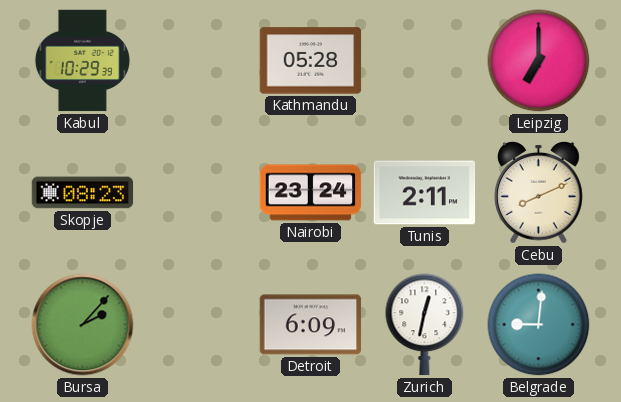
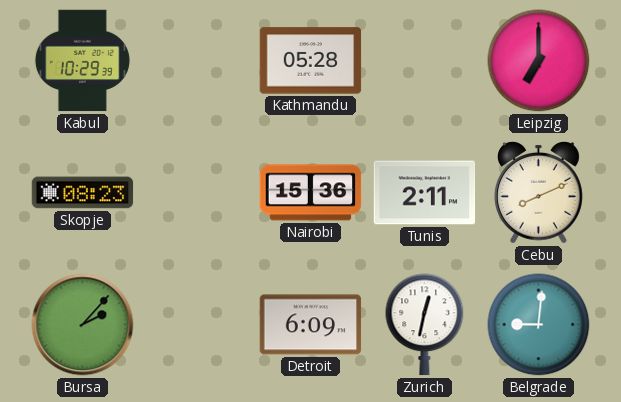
Nairobi: 23:24 -> 15:36 (311, 193)
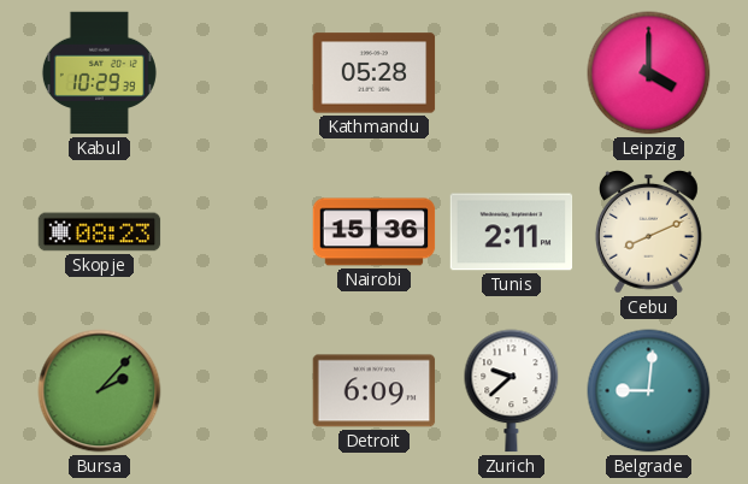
Leipzig: 7:00 -> 4:00 (649, 73)
Zurich: 12:32 -> 9:38 (512, 391)
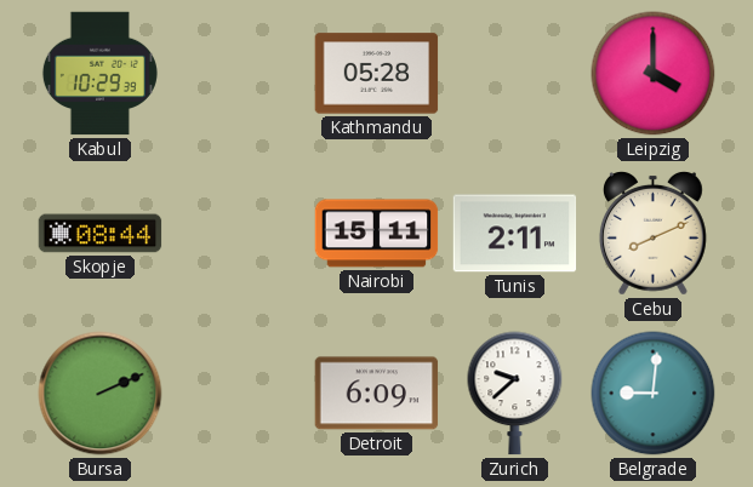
Skopje: 08:23 -> 08:44 (101, 234)
Nairobi: 15:36 -> 15:11 (377, 234)
Bursa: 2:07 -> 2:11 (101, 394)
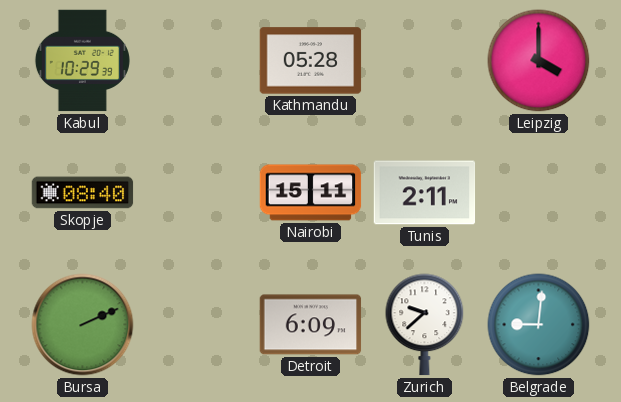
Skopje: 08:44 -> 08:40 (83, 193)
Cebu: 8:11 -> none (652, 233)
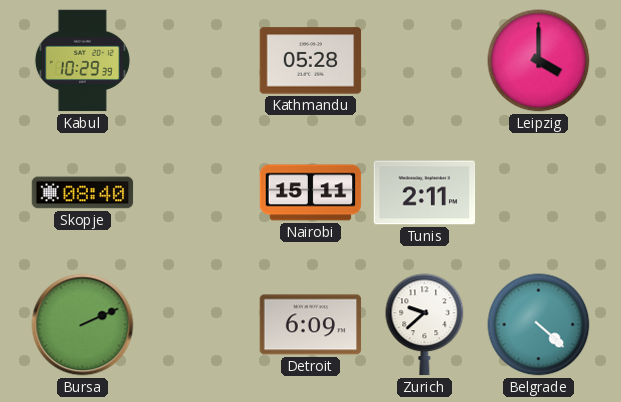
Belgrade: 9:01 -> 4:22 (539, 325)
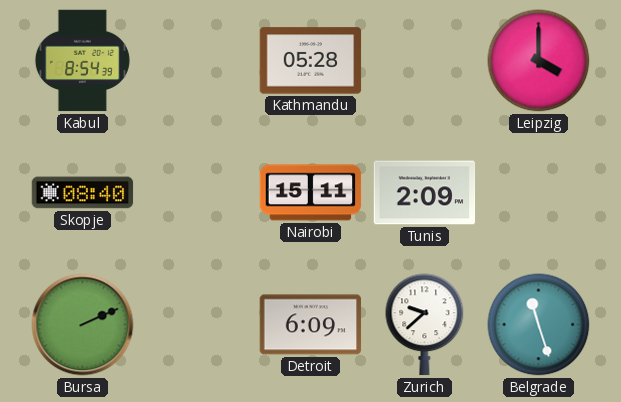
Kabul: 10:29 -> 8:54 (82, 61)
Tunis: 2:11 -> 2:09 (425, 193)
Belgrade: 4:22 -> 11:27 (539, 325)
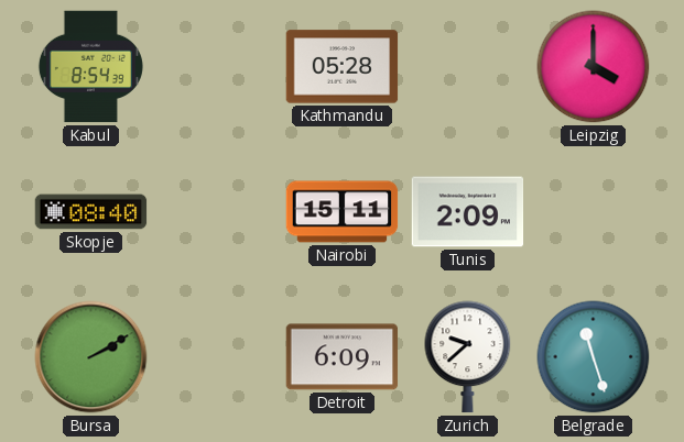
Bursa: 2:11 -> 2:10 (91, 357)
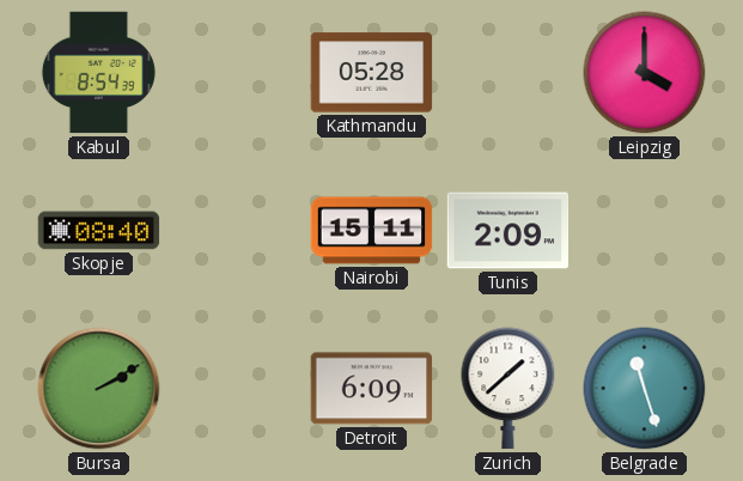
Zurich: 9:38 -> 1:38 (508, 389)
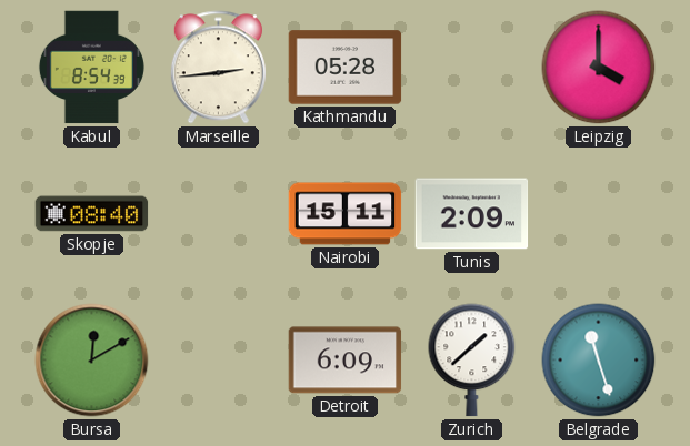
Marseille: none -> 2:44 (218, 68)
Bursa: 2:10 -> 12:10 (92, 361)
